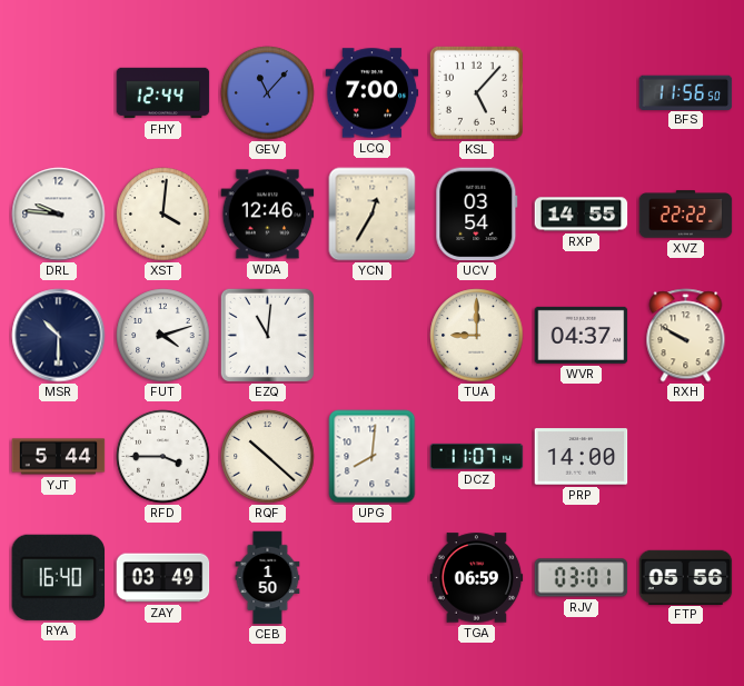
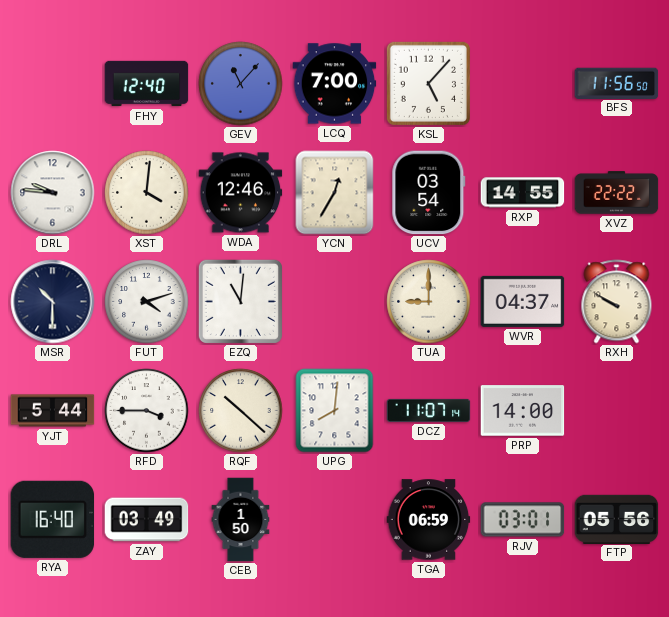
FHY: 12:44 -> 12:40 (147, 84)
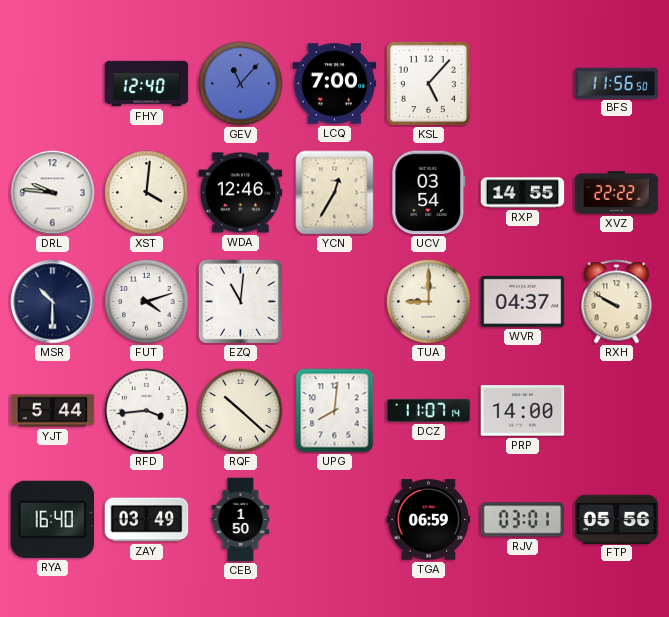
RFD: 3:45 -> 3:44 (147, 411)
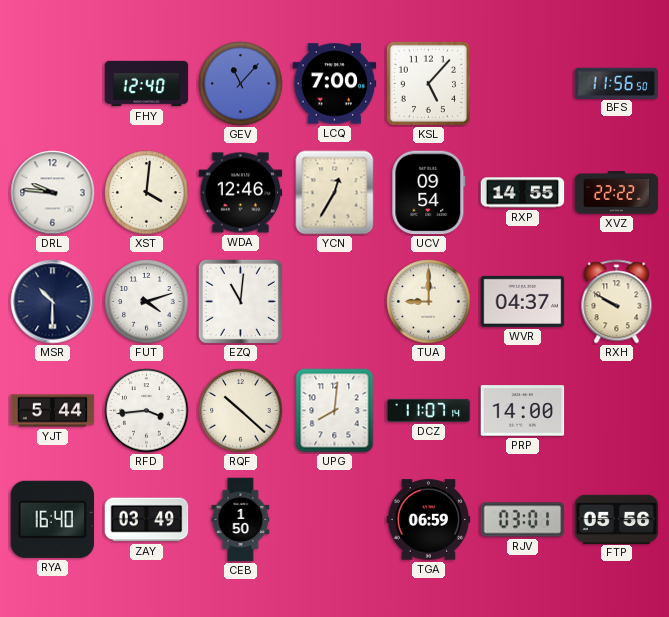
UCV: 03:54 -> 09:54 (429, 193)
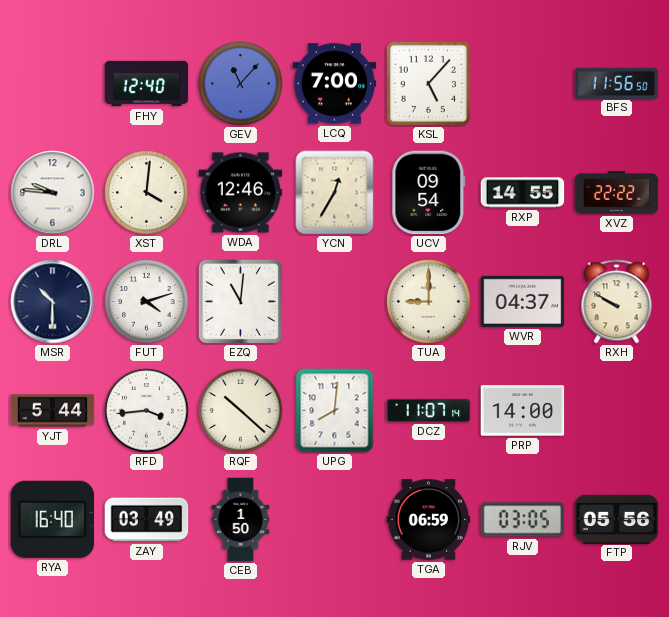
RJV: 03:01 -> 03:05 (523, 520)
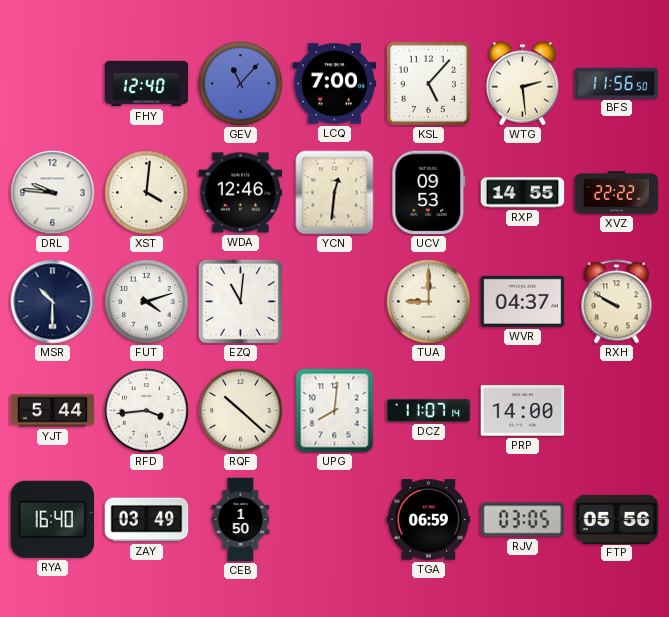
WTG: none -> 2:29 (522, 84)
YCN: 12:35 -> 12:31 (335, 193)
UCV: 09:54 -> 09:53 (429, 193)
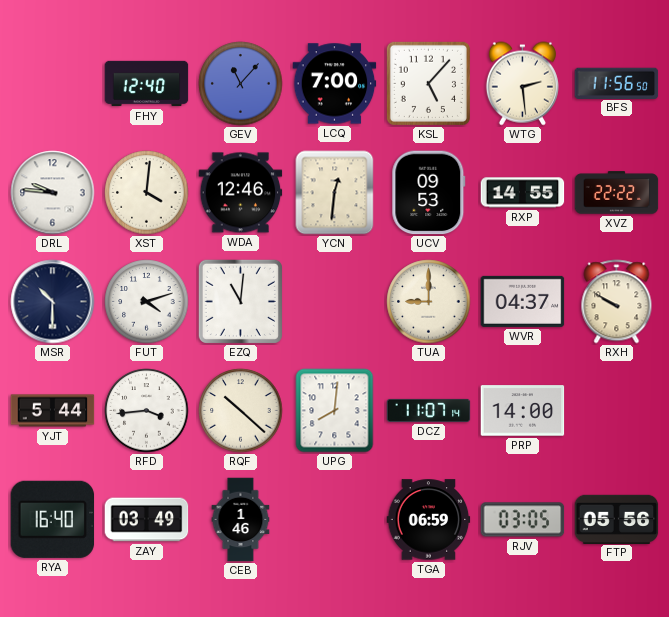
CEB: 1:50 -> 1:46 (241, 520)
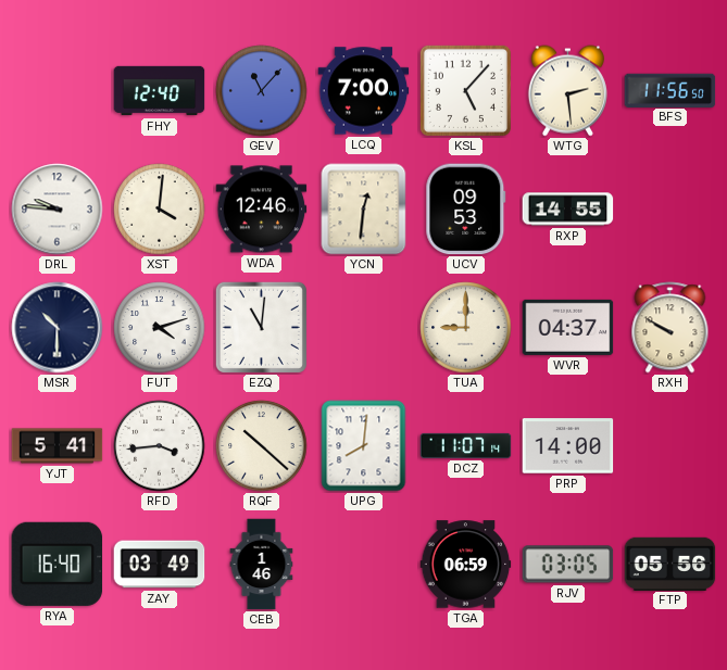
XVZ: 22:22 -> none (617, 193)
YJT: 5:44 -> 5:41 (58, 446)
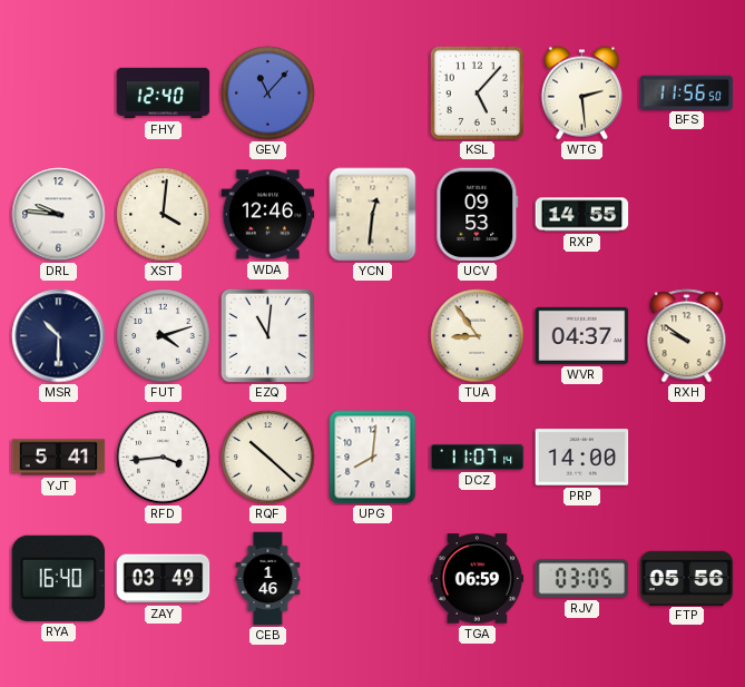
LCQ: 7:00 -> none (364, 91)
TUA: 9:00 -> 8:54 (478, 336)
RXH: 9:50 -> 9:51 (687, 336)
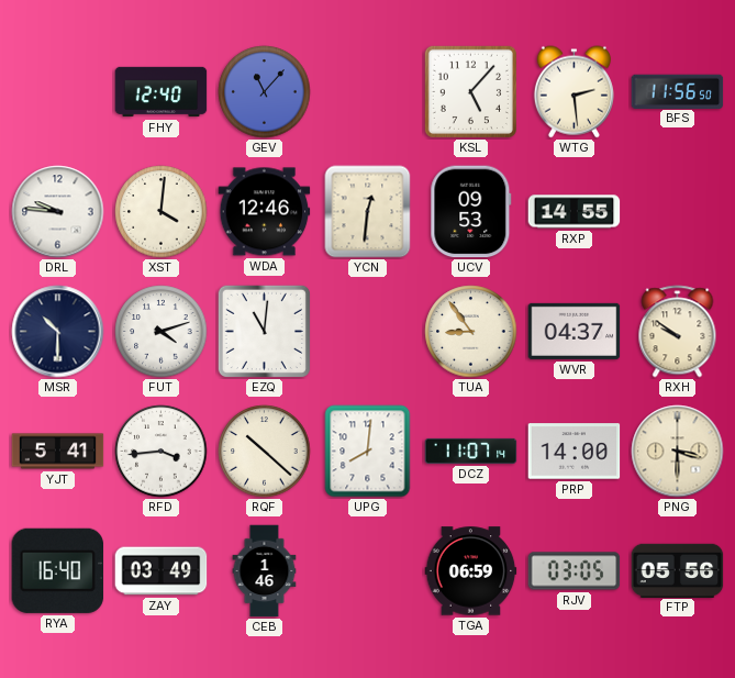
PNG: none -> 3:30 (678, 452)
